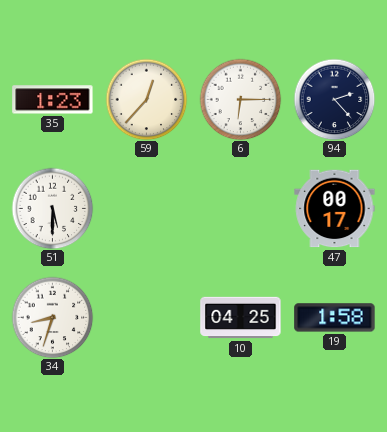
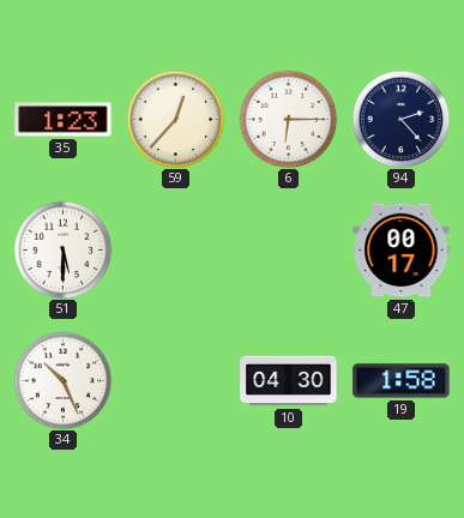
34: 8:33 -> 10:26 (62, 380)
10: 04:25 -> 04:30 (289, 381)
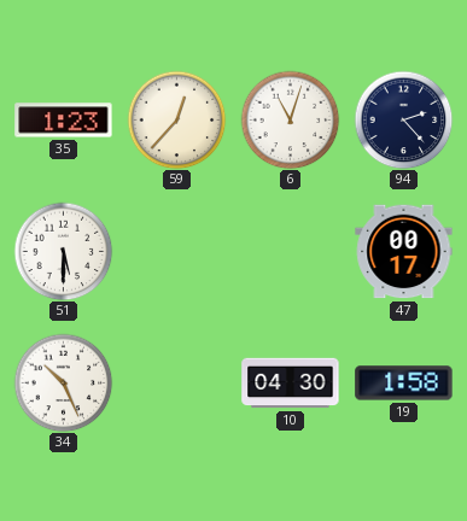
6: 6:15 -> 11:03 (290, 119)
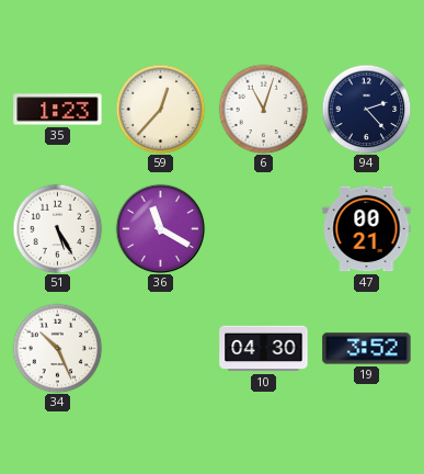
51: 5:30 -> 5:25 (57, 228)
36: none -> 11:20 (160, 228)
47: 00:17 -> 00:21 (367, 229)
19: 1:58 -> 3:52 (367, 349)
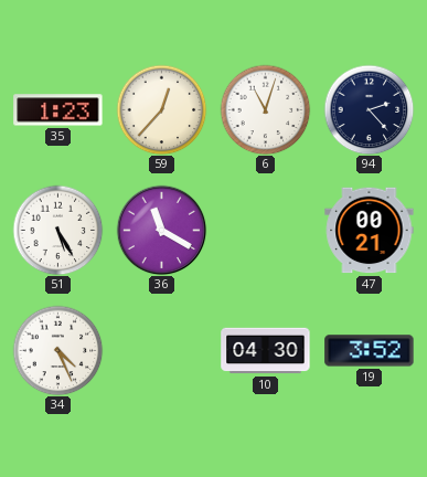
34: 10:26 -> 4:26 (57, 350)
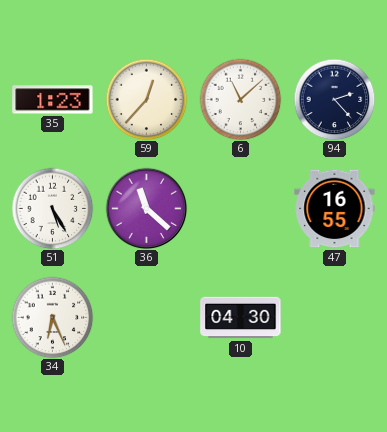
6: 11:03 -> 11:08 (240, 99)
36: 11:20 -> 11:22 (146, 208)
47: 00:21 -> 16:55 (335, 209)
34: 4:26 -> 6:26 (52, 317)
19: 3:52 -> none (370, 351)
